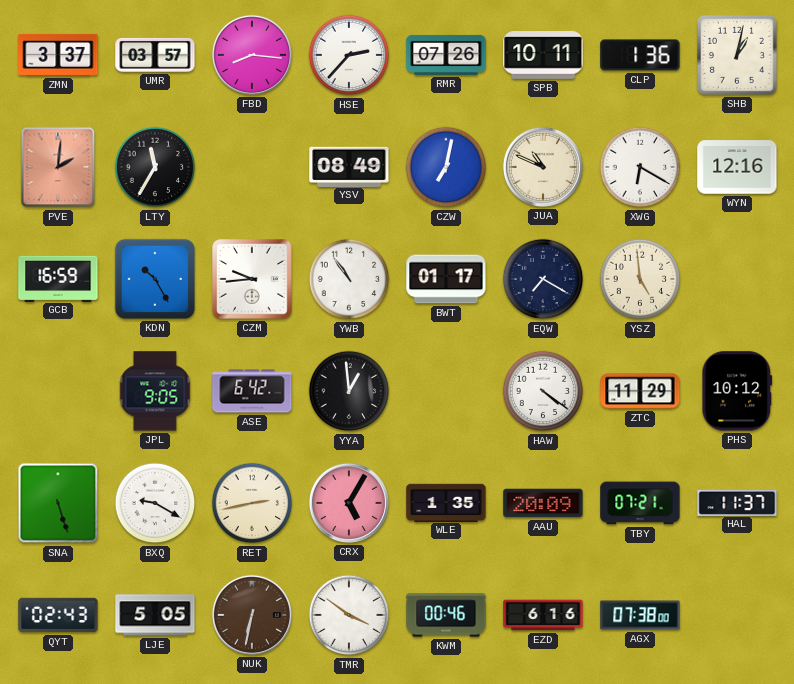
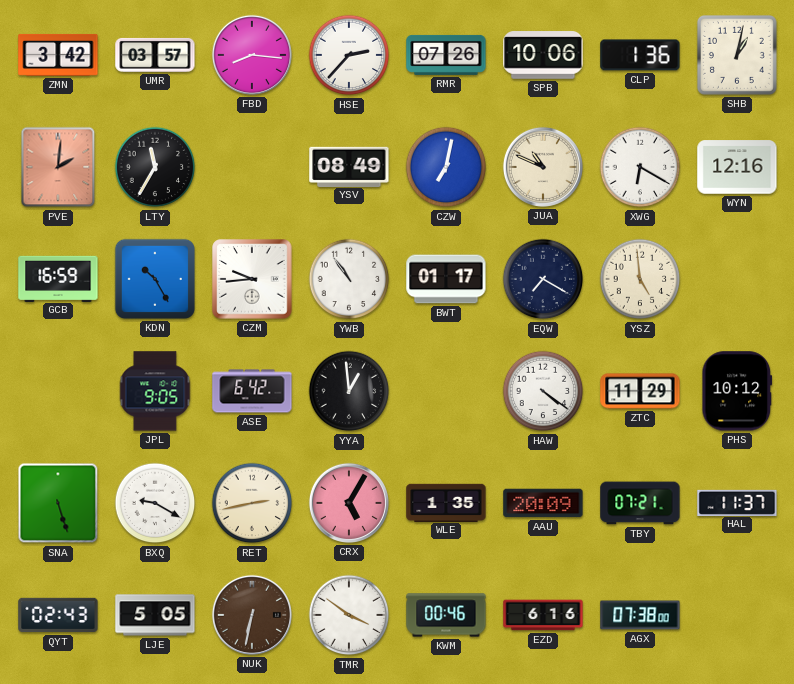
ZMN: 3:37 -> 3:42 (58, 55)
SPB: 10:11 -> 10:06 (543, 55)
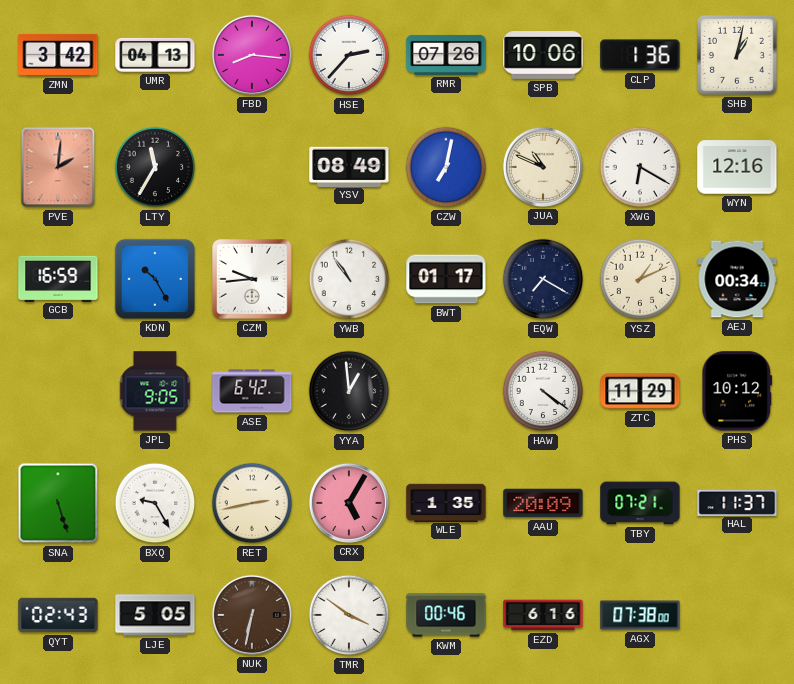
UMR: 03:57 -> 04:13 (155, 55)
YSZ: 4:59 -> 1:11 (640, 279)
AEJ: none -> 00:34 (737, 279)
BXQ: 9:20 -> 9:25 (155, 503)
